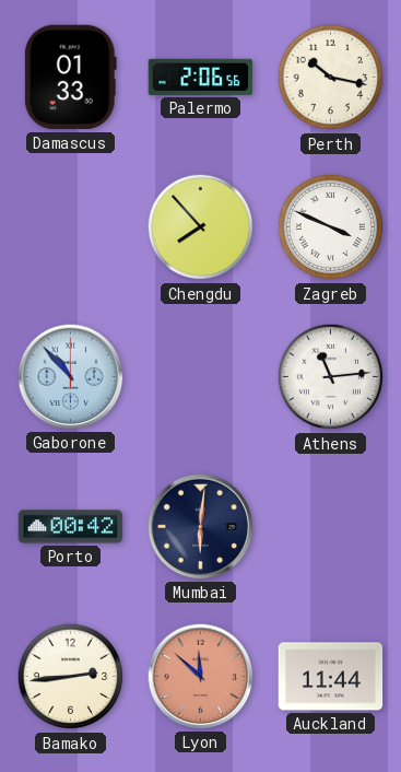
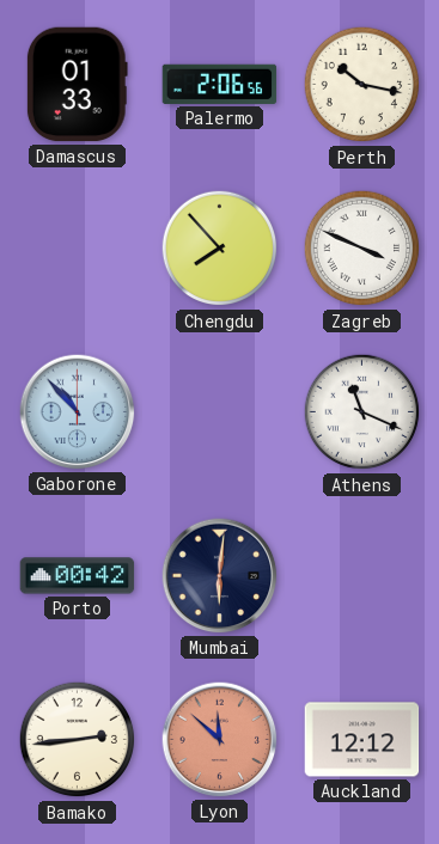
Athens: 11:14 -> 11:19 (362, 412)
Auckland: 11:44 -> 12:12 (362, 740)
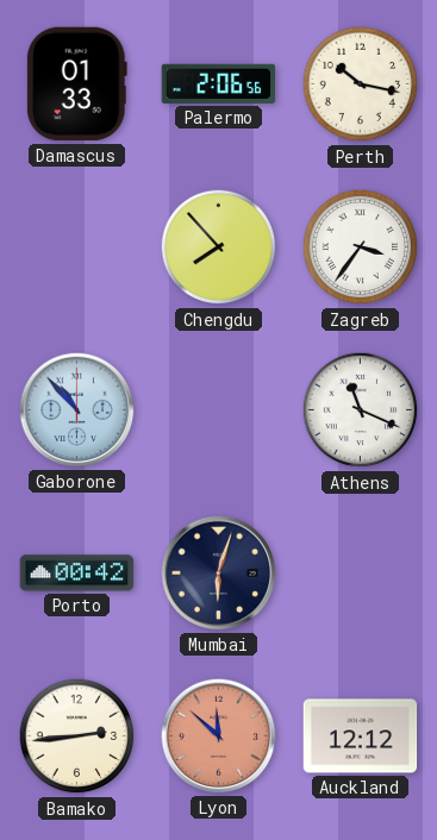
Zagreb: 3:49 -> 3:36 (361, 247)
Mumbai: 6:01 -> 6:03 (219, 573)
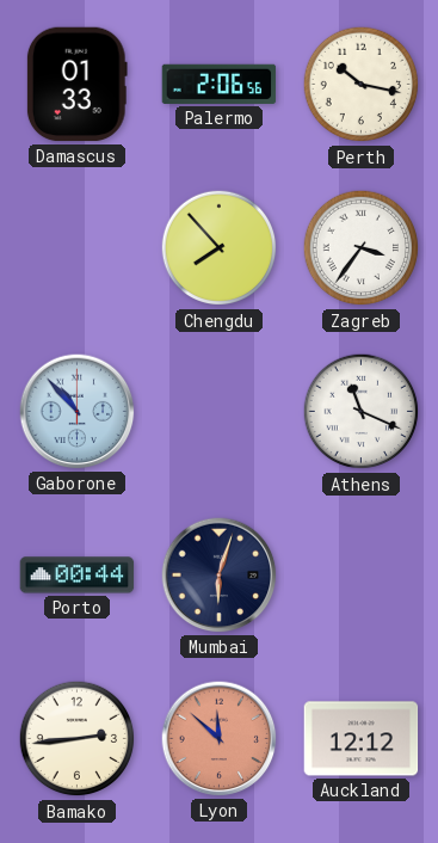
Porto: 00:42 -> 00:44 (78, 576)
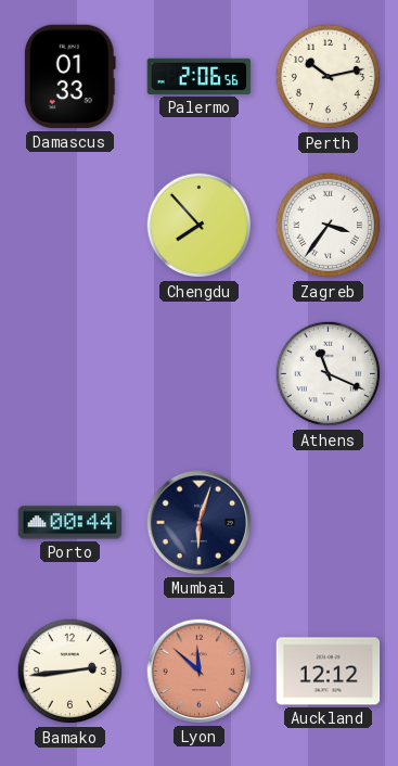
Perth: 10:17 -> 10:13 (329, 77)
Gaborone: 10:53 -> none (78, 412)
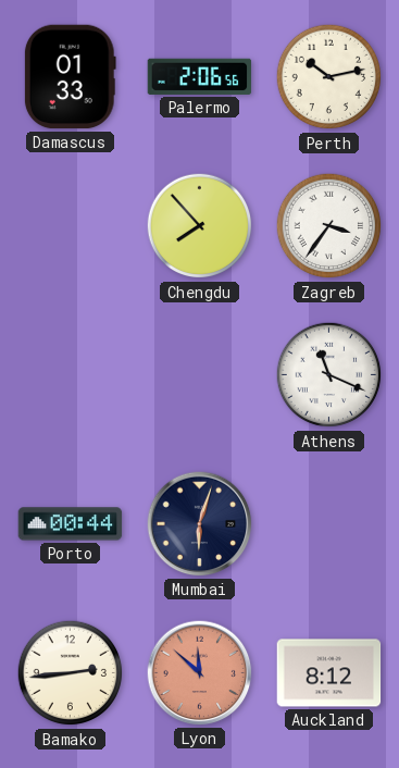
Auckland: 12:12 -> 8:12 (329, 673)
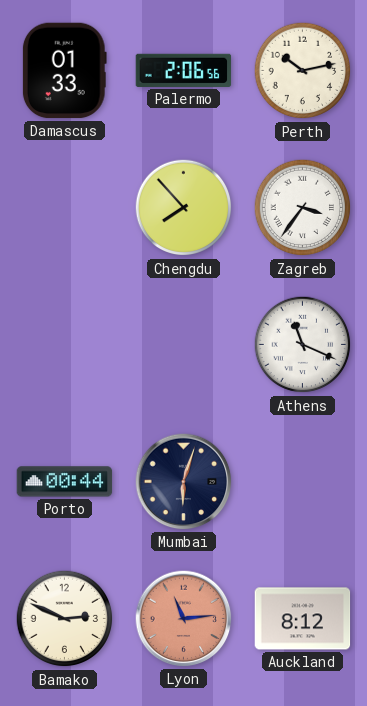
Bamako: 2:44 -> 2:49 (65, 619)
Lyon: 11:52 -> 11:14 (184, 619)
